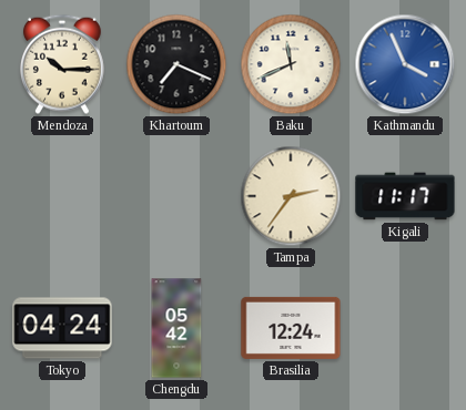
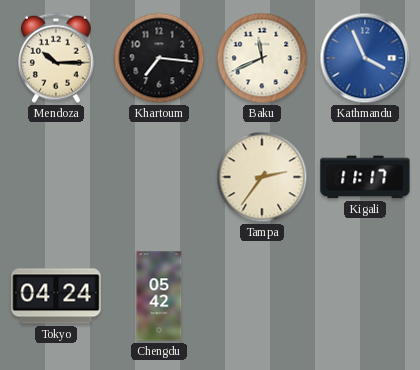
Khartoum: 7:19 -> 7:16 (159, 58)
Brasilia: 12:24 -> none (291, 328)
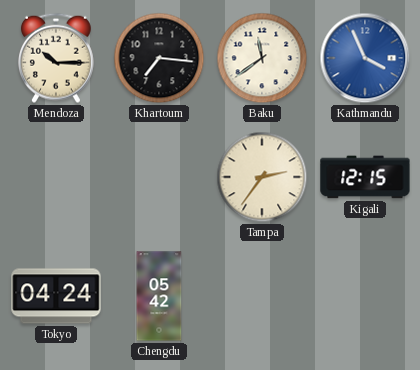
Baku: 11:41 -> 11:39 (262, 58)
Kigali: 11:17 -> 12:15 (365, 177)
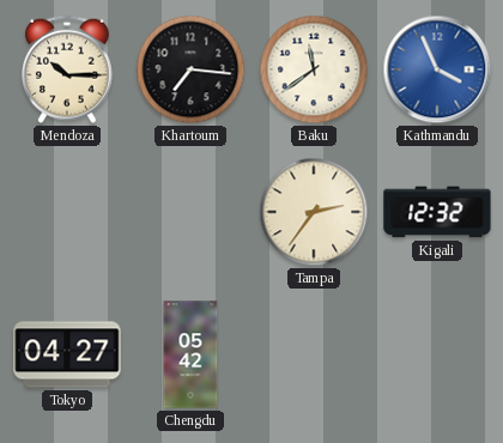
Kigali: 12:15 -> 12:32 (437, 212)
Tokyo: 04:24 -> 04:27 (67, 354)
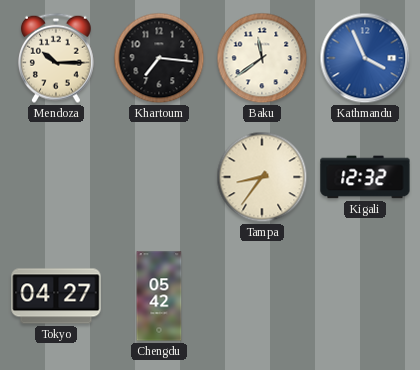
Tampa: 2:36 -> 8:36 (262, 177)
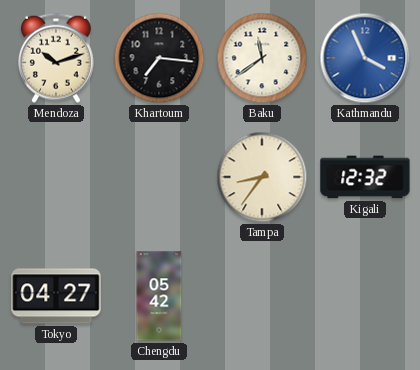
Mendoza: 10:15 -> 10:12 (56, 58)
